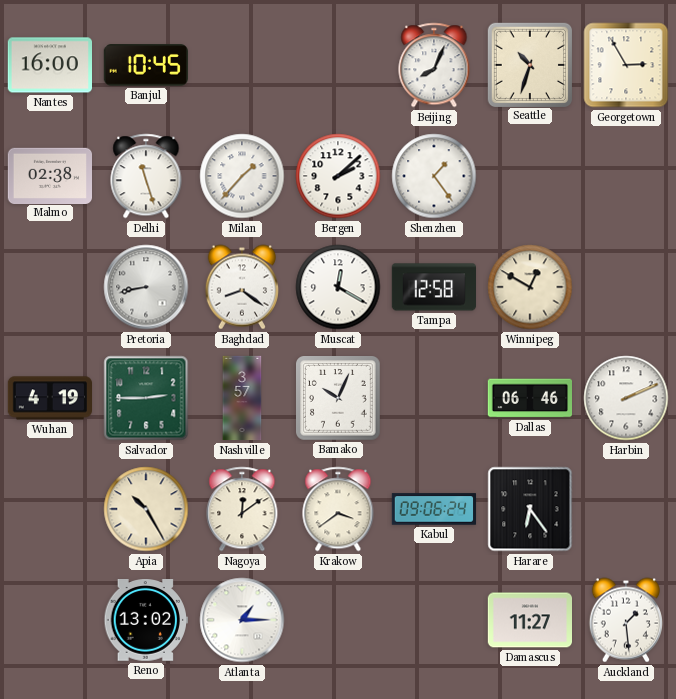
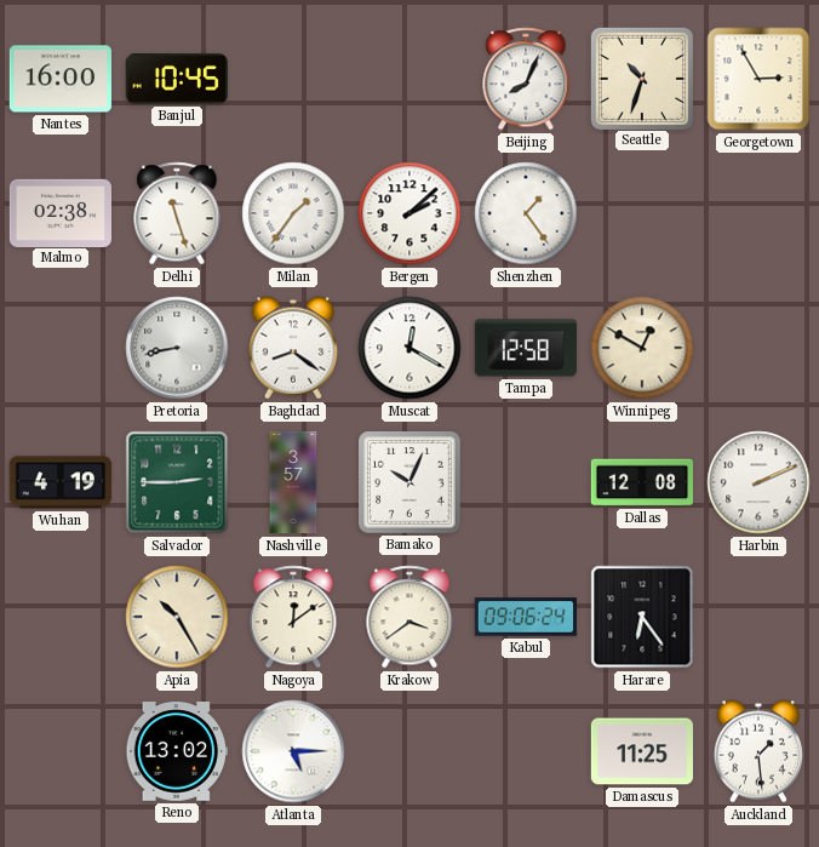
Milan: 1:37 -> 1:36 (293, 213)
Dallas: 06:46 -> 12:08 (641, 482)
Atlanta: 1:15 -> 5:15 (293, 751)
Damascus: 11:27 -> 11:25 (641, 751)
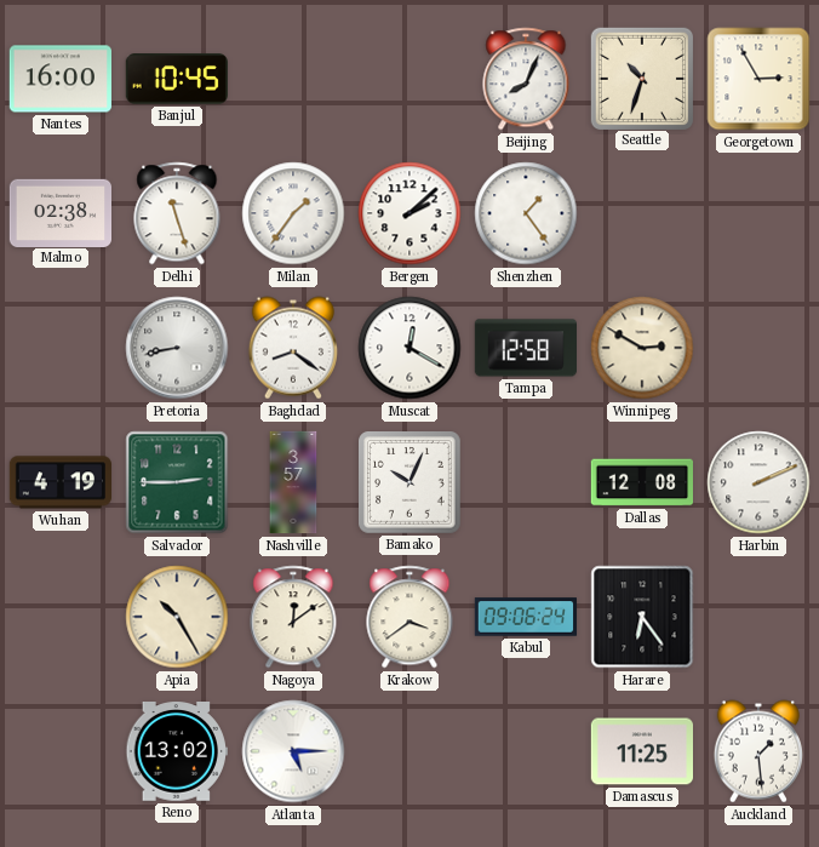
Winnipeg: 12:50 -> 2:50 (642, 348)
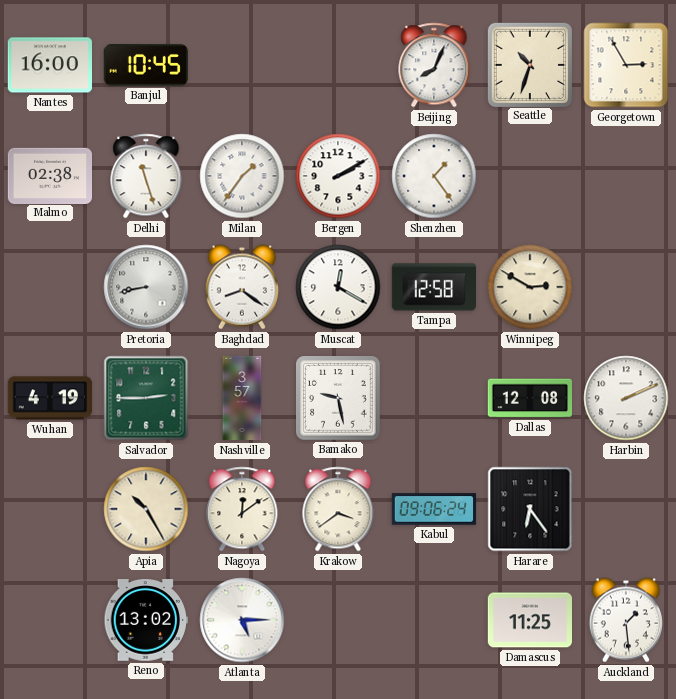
Bergen: 2:08 -> 2:10 (338, 176)
Bamako: 10:04 -> 9:28 (339, 399)
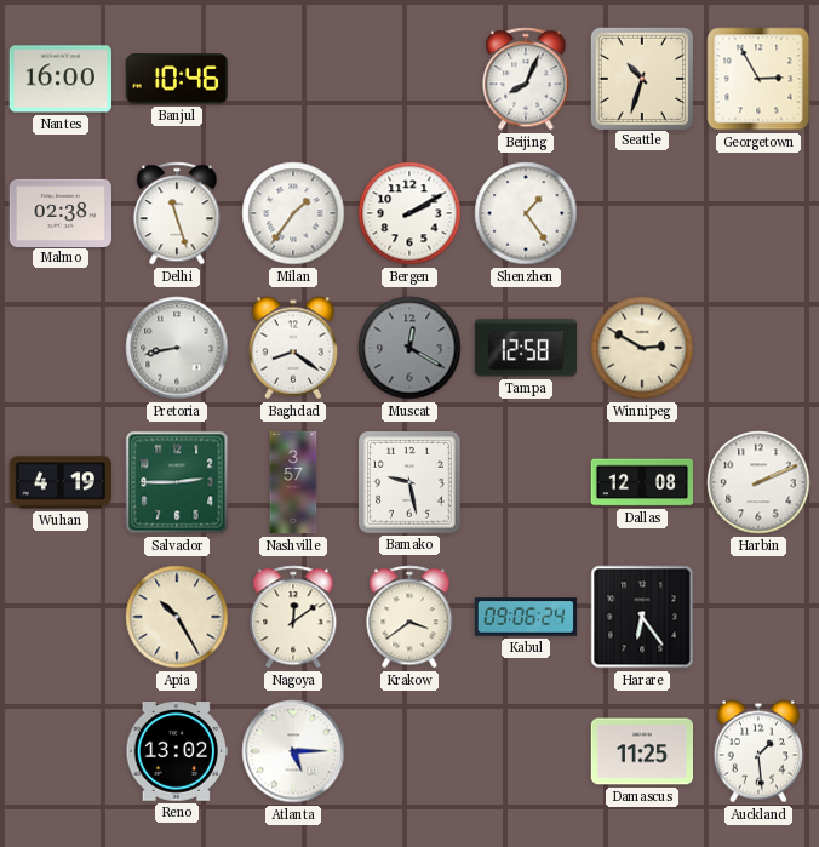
Banjul: 10:45 -> 10:46 (176, 79)
Muscat dial: white -> grey (409, 348)
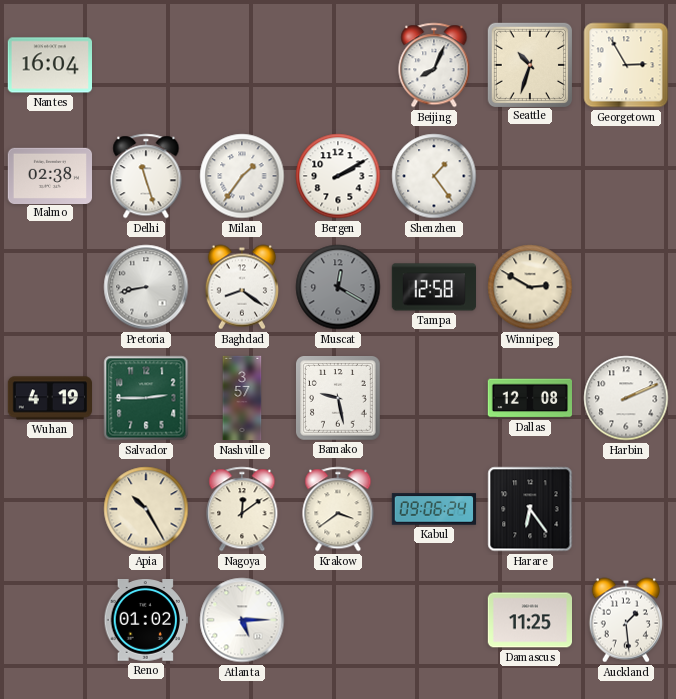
Nantes: 16:00 -> 16:04 (49, 65)
Banjul: 10:46 -> none (176, 79)
Reno: 13:02 -> 01:02 (145, 621)
